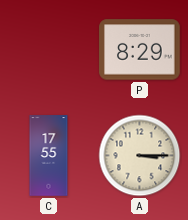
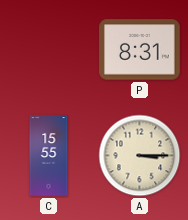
P: 8:29 -> 8:31 (140, 50)
C: 17:55 -> 15:55 (49, 156)
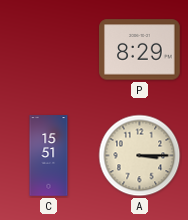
P: 8:31 -> 8:29 (140, 50)
C: 15:55 -> 15:51 (49, 156)
